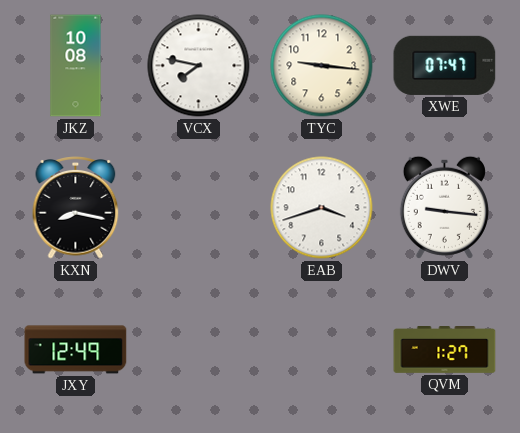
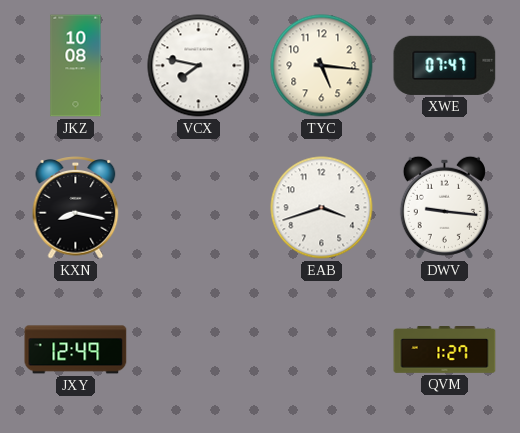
TYC: 9:16 -> 5:16 (322, 66)
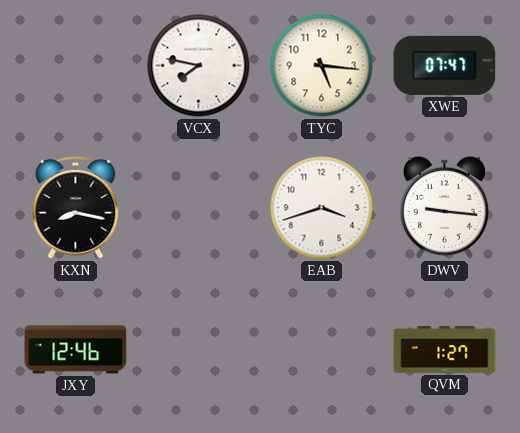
JKZ: 10:08 -> none (76, 66)
JXY: 12:49 -> 12:46 (76, 350)
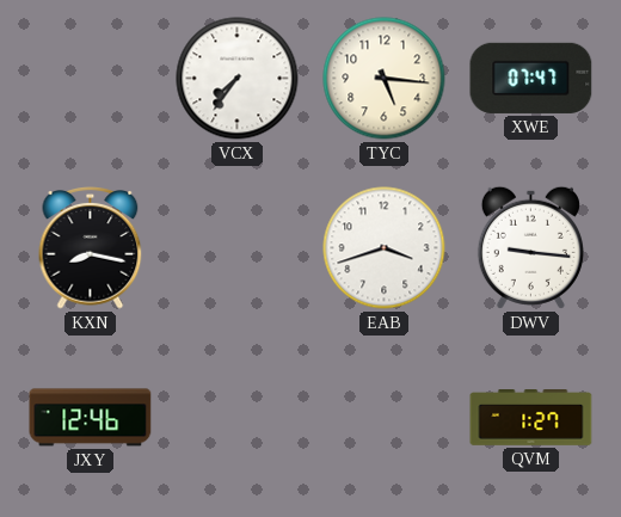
VCX: 7:47 -> 7:36 (238, 79)
